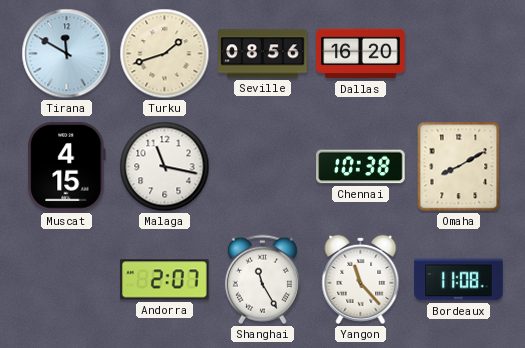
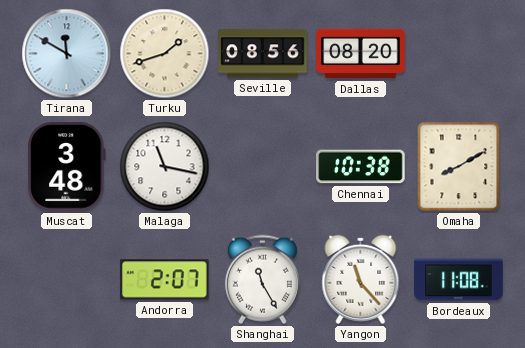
Dallas: 16:20 -> 08:20 (361, 54)
Muscat: 4:15 -> 3:48 (67, 167)
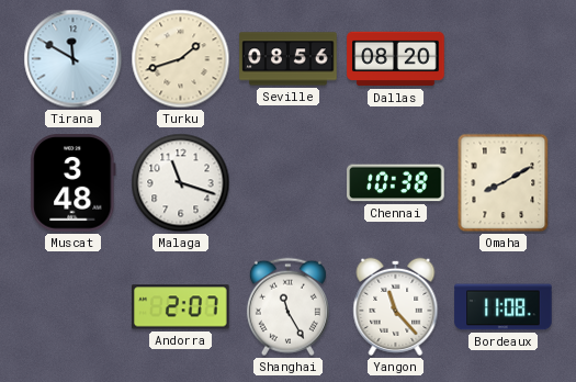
Malaga: 11:17 -> 11:18 (181, 183)
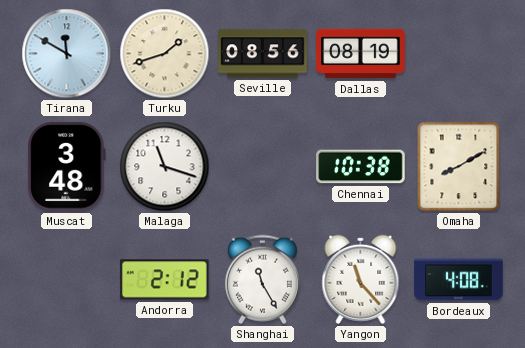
Dallas: 08:20 -> 08:19 (361, 54)
Andorra: 2:07 -> 2:12 (165, 280)
Bordeaux: 11:08 -> 4:08 (459, 280)
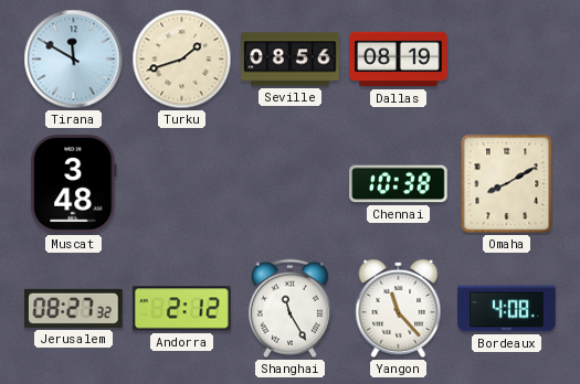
Malaga: 11:18 -> none (165, 167)
Jerusalem: none -> 08:27 (74, 308)
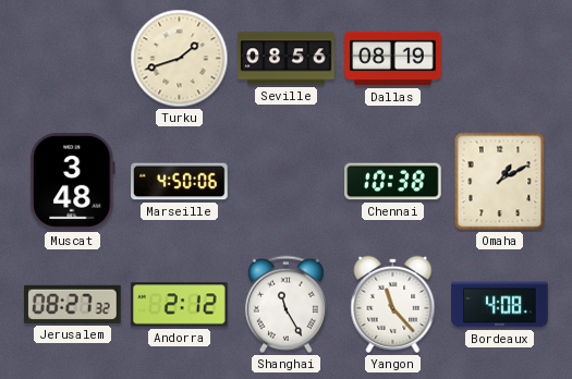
Tirana: 11:50 -> none (74, 60)
Marseille: none -> 4:50 (180, 182)
Omaha: 8:10 -> 1:10 (500, 182)
